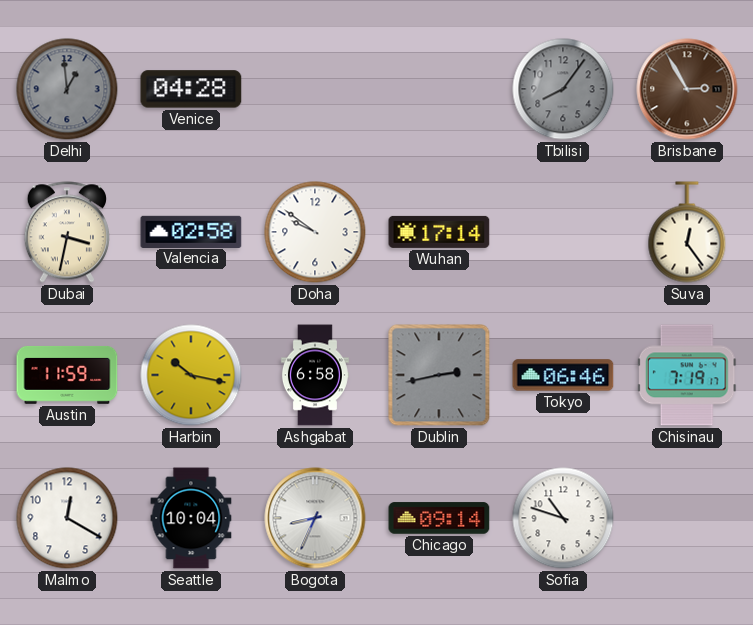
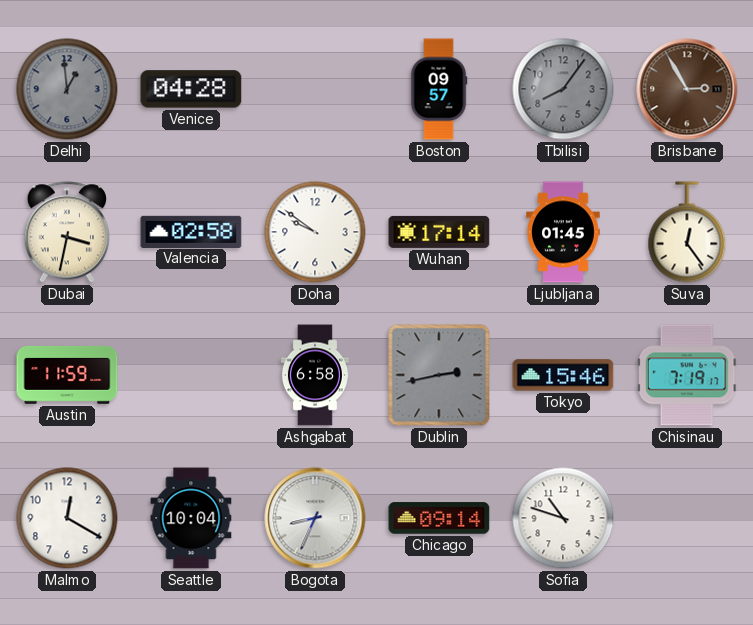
Boston: none -> 09:57 (439, 89)
Ljubljana: none -> 01:45 (563, 232)
Harbin: 10:17 -> none (191, 375)
Tokyo: 06:46 -> 15:46 (563, 375)
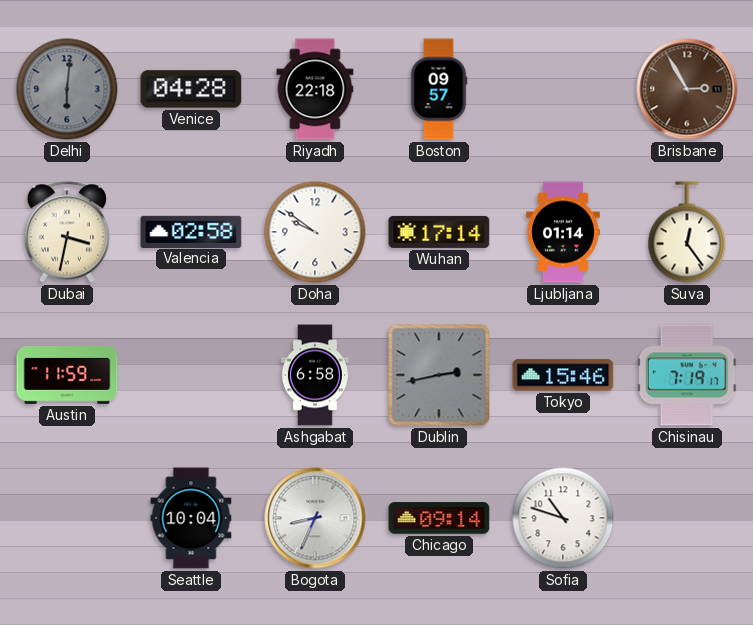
Delhi: 12:59 -> 6:01 (67, 89)
Riyadh: none -> 22:18 (315, 89)
Tbilisi: 8:06 -> none (563, 89)
Ljubljana: 01:45 -> 01:14 (563, 232)
Malmo: 12:20 -> none (67, 518)
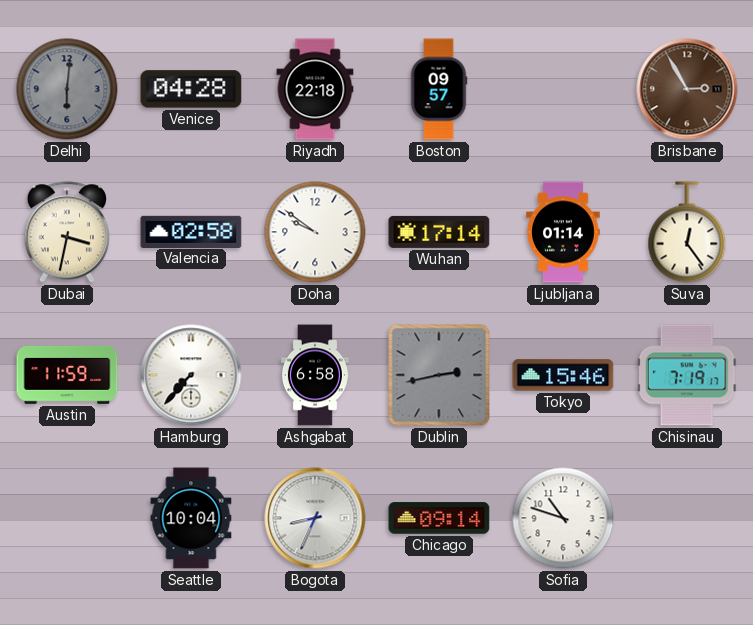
Hamburg: none -> 7:37 (191, 375)
